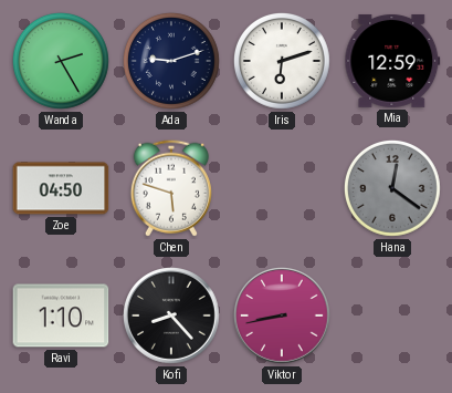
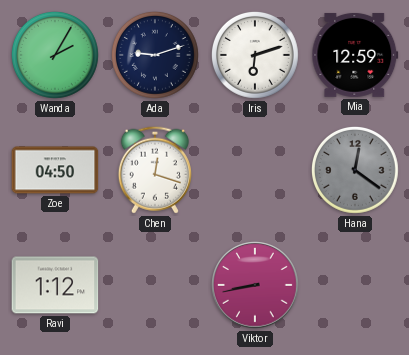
Wanda: 2:25 -> 2:05 (55, 55)
Chen: 5:48 -> 12:18 (155, 170)
Ravi: 1:10 -> 1:12 (55, 285)
Kofi: 8:23 -> none (172, 317)
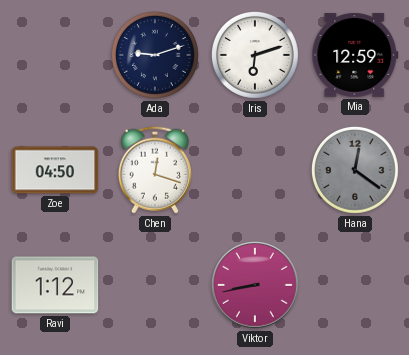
Wanda: 2:05 -> none (55, 55)
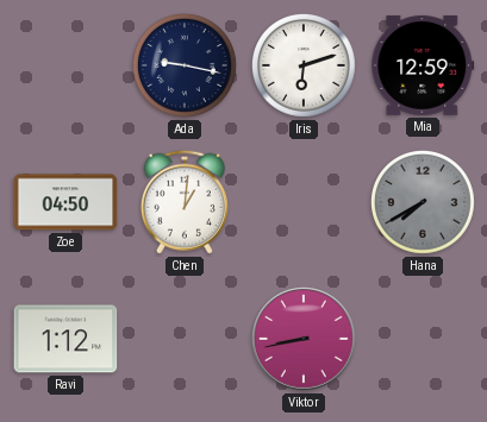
Ada: 9:12 -> 9:17 (185, 65)
Chen: 12:18 -> 1:01 (185, 202)
Hana: 12:21 -> 7:40 (423, 202)
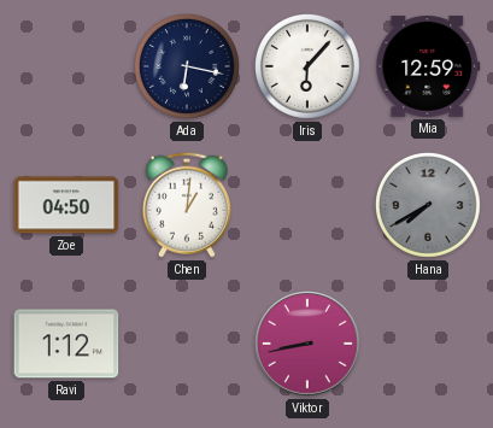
Ada: 9:17 -> 6:17 (187, 66)
Iris: 6:12 -> 6:07 (307, 66)
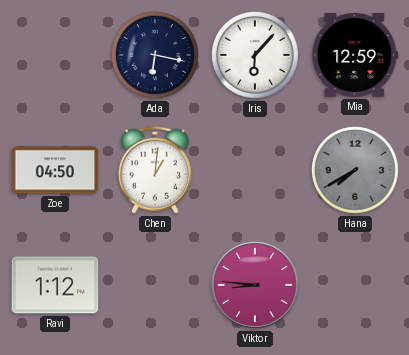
Viktor: 8:43 -> 8:46 (256, 286)
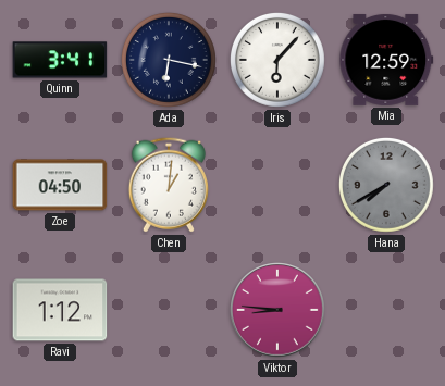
Quinn: none -> 3:41 (60, 60)
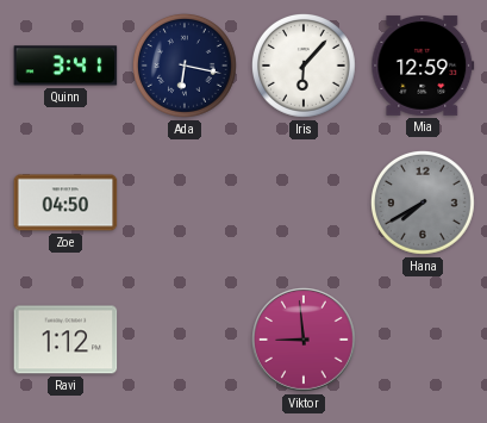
Chen: 1:01 -> none (169, 185)
Viktor: 8:46 -> 8:59 (305, 341)
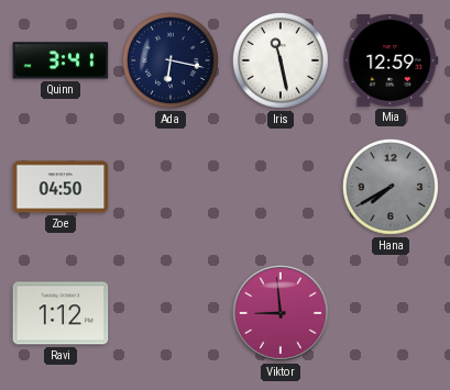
Iris: 6:07 -> 11:28 (281, 60)
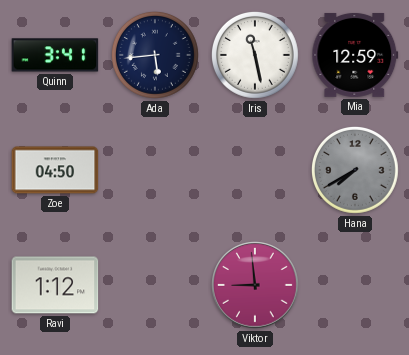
Ada: 6:17 -> 5:44 (155, 55)
